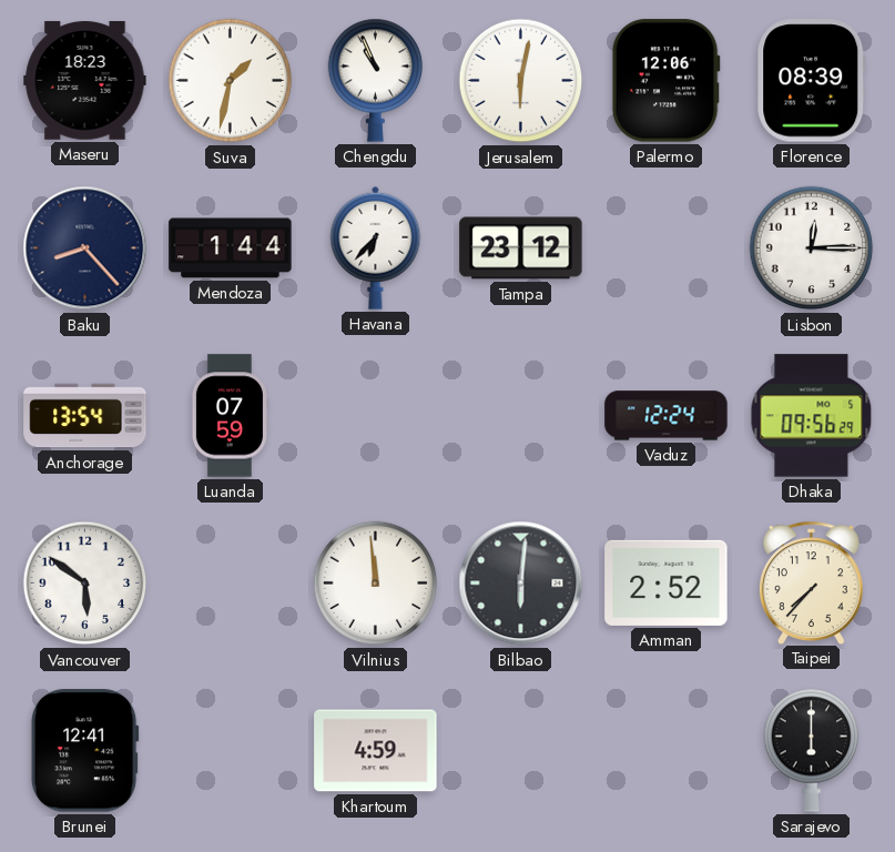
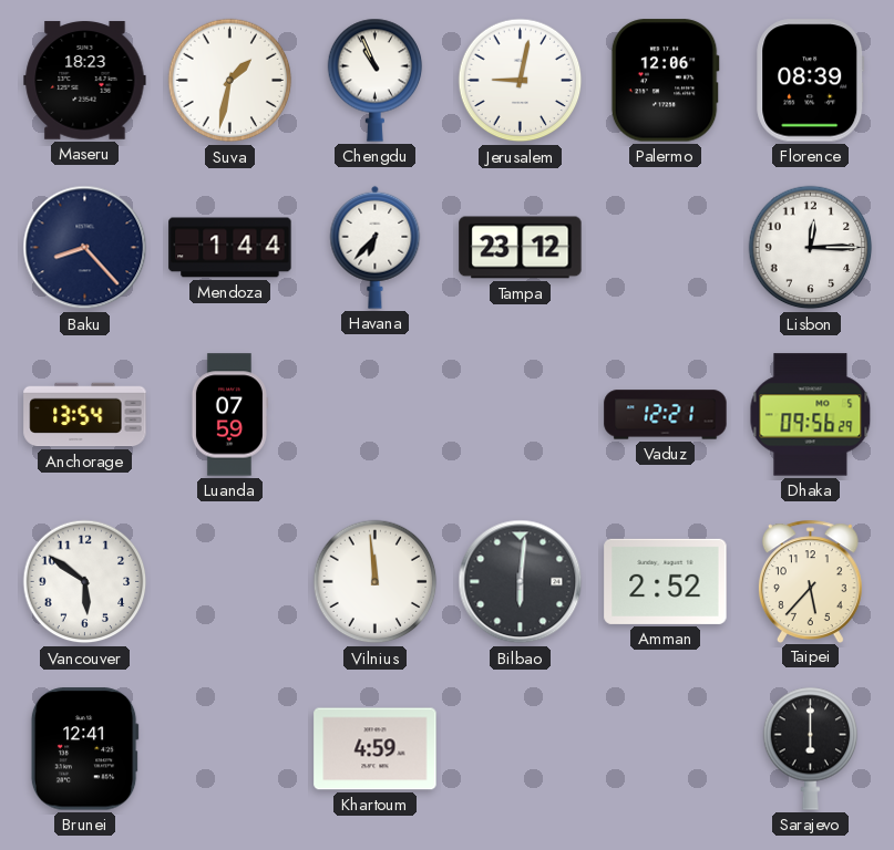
Jerusalem: 6:02 -> 9:02 (521, 81)
Vaduz: 12:24 -> 12:21 (666, 415)
Taipei: 7:37 -> 5:37 (810, 581)
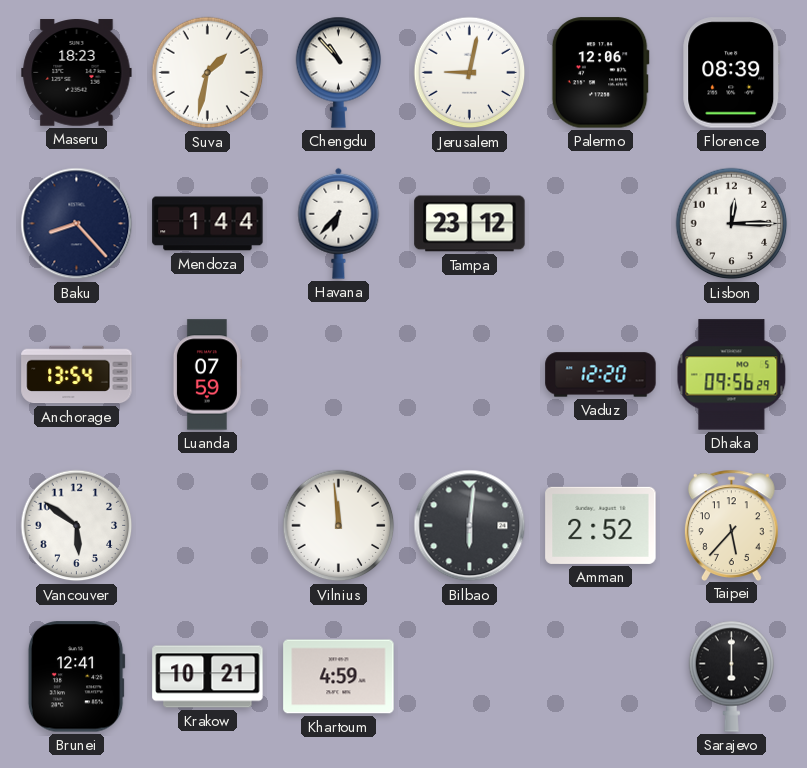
Chengdu: 10:56 -> 10:53 (339, 72)
Vaduz: 12:21 -> 12:20 (601, 375)
Krakow: none -> 10:21 (208, 677)
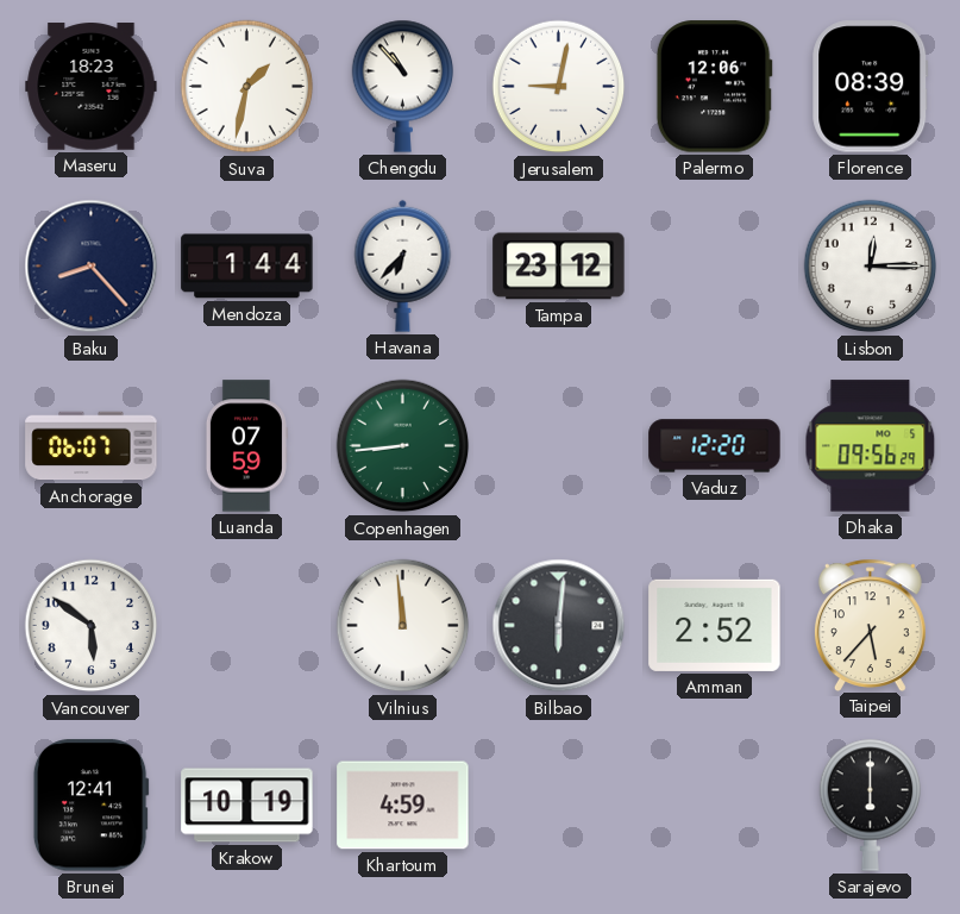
Anchorage: 13:54 -> 06:07 (92, 446)
Copenhagen: none -> 8:44 (403, 446)
Krakow: 10:21 -> 10:19 (247, 806)
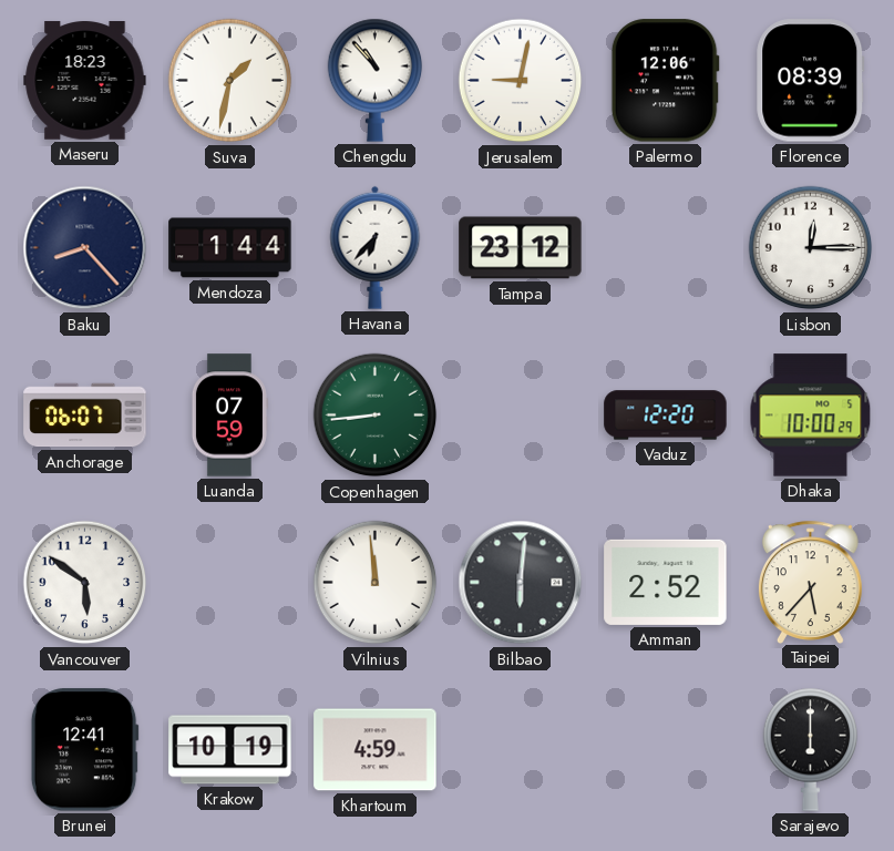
Dhaka: 09:56 -> 10:00 (811, 416)
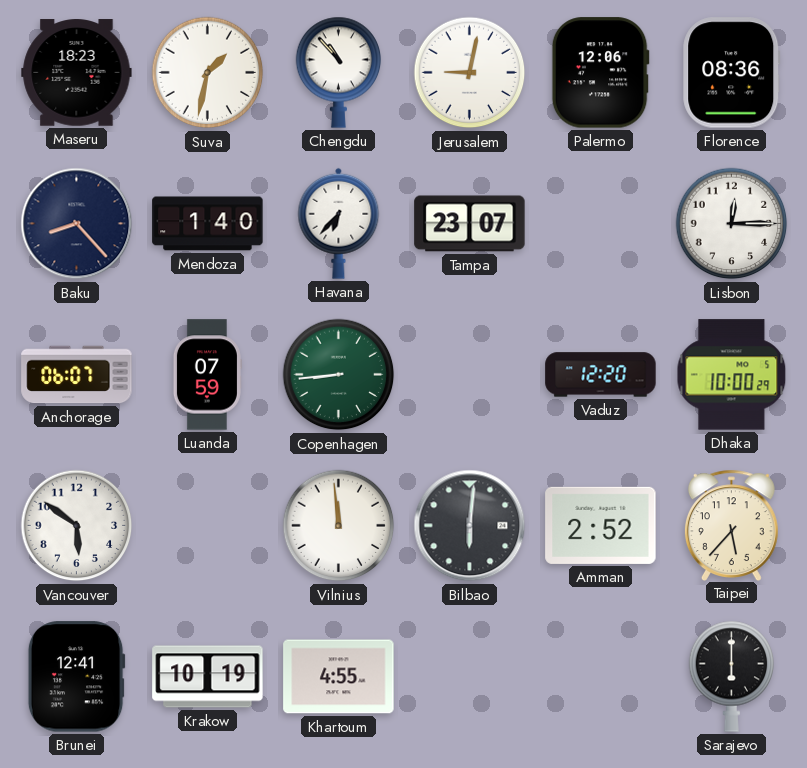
Florence: 08:39 -> 08:36 (732, 73)
Mendoza: 1:44 -> 1:40 (208, 224)
Tampa: 23:12 -> 23:07 (470, 224)
Khartoum: 4:59 -> 4:55 (339, 677)
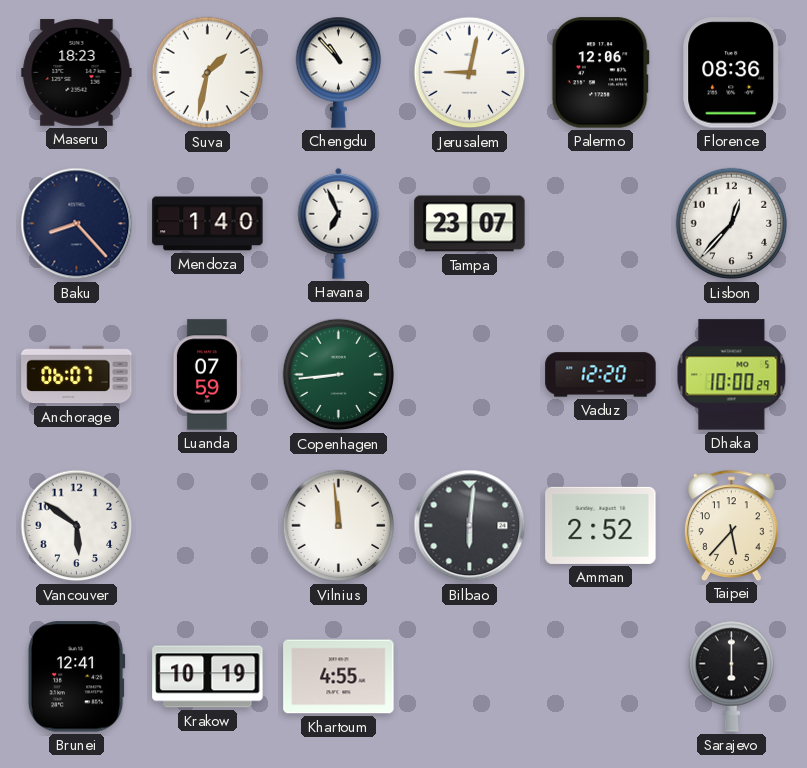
Havana: 6:37 -> 6:56 (339, 223)
Lisbon: 12:15 -> 12:37 (732, 224)
